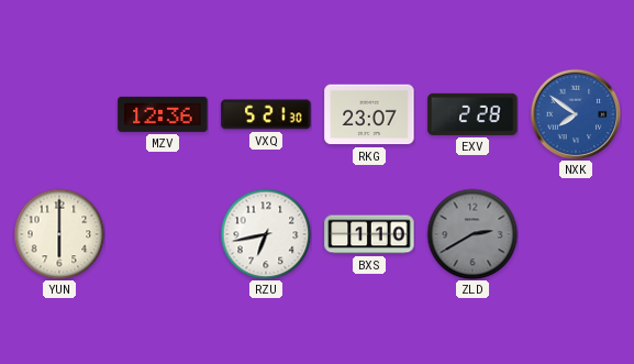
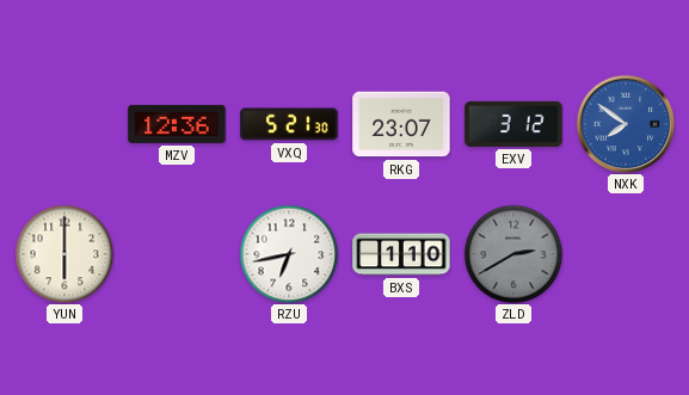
EXV: 2:28 -> 3:12 (513, 124)
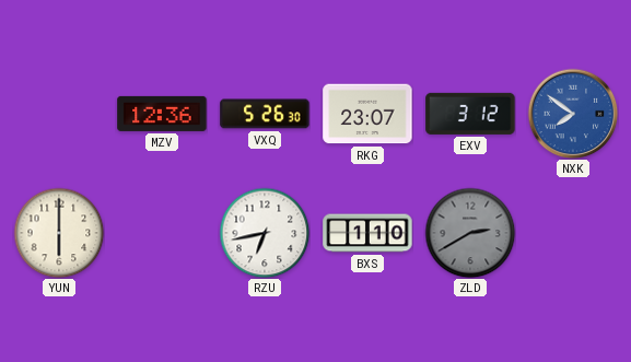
VXQ: 5:21 -> 5:26 (265, 114)
